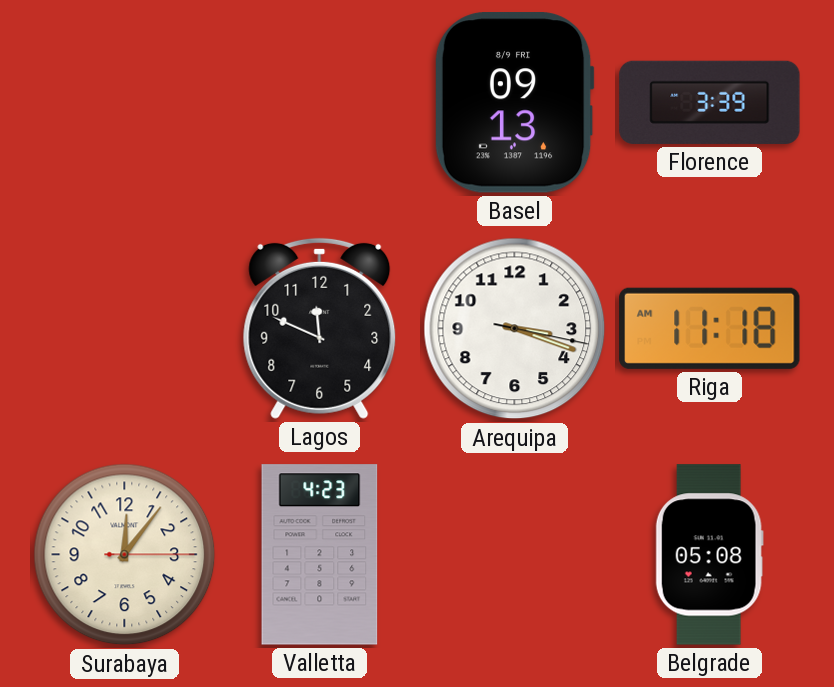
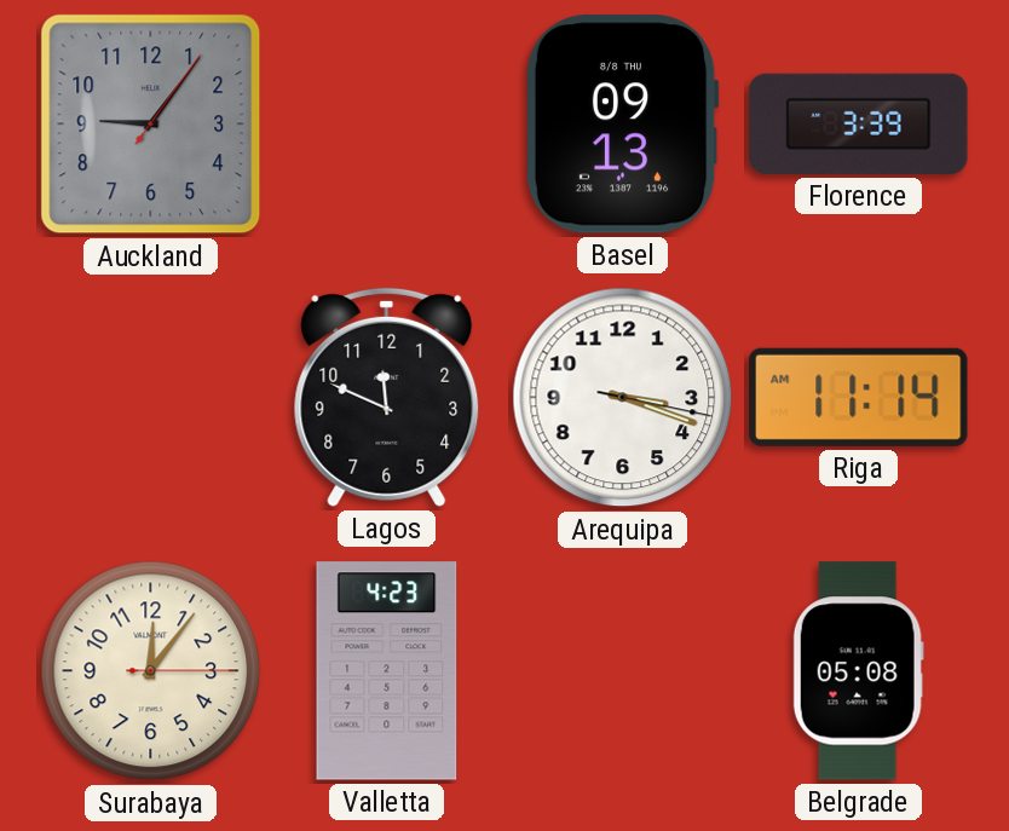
Auckland: none -> 9:06 (151, 125)
Basel date: 8/9 FRI -> 8/8 THU (622, 125)
Riga: 11:18 -> 11:14 (859, 397)
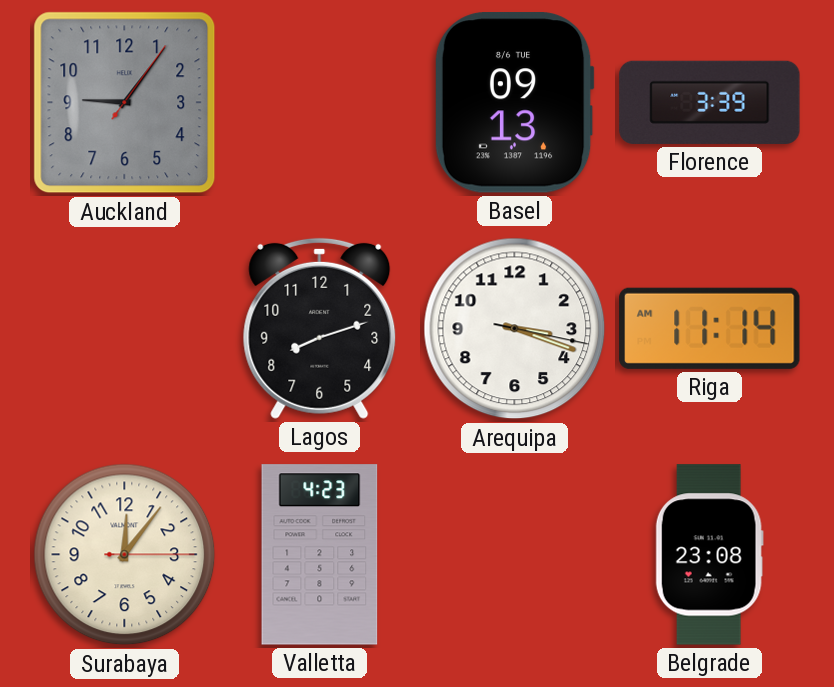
Basel date: 8/8 THU -> 8/6 TUE (514, 103)
Lagos: 11:49 -> 8:12 (320, 328)
Belgrade: 05:08 -> 23:08 (709, 555)
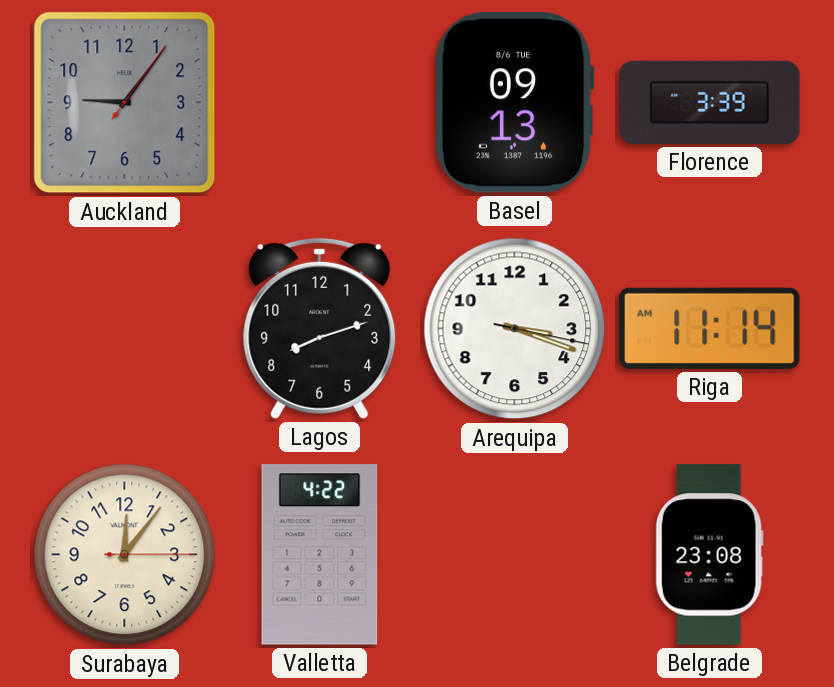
Valletta: 4:23 -> 4:22 (320, 555)
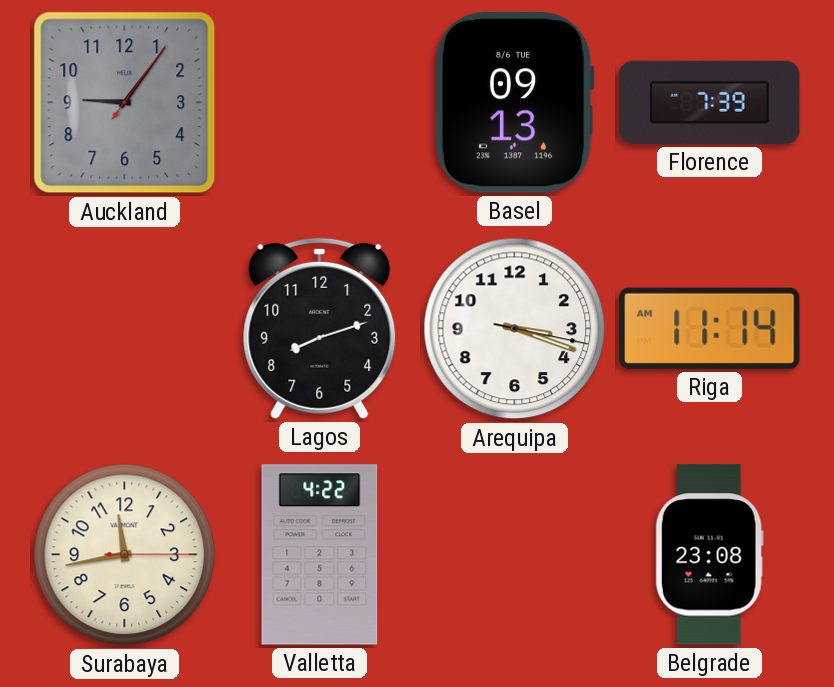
Florence: 3:39 -> 7:39 (710, 102)
Surabaya: 12:06 -> 11:43 (125, 555)
